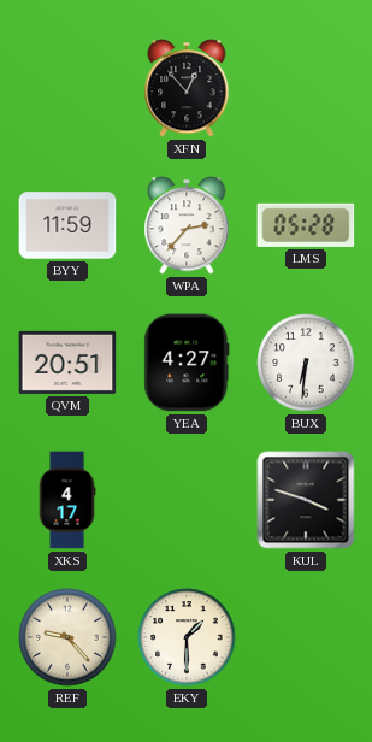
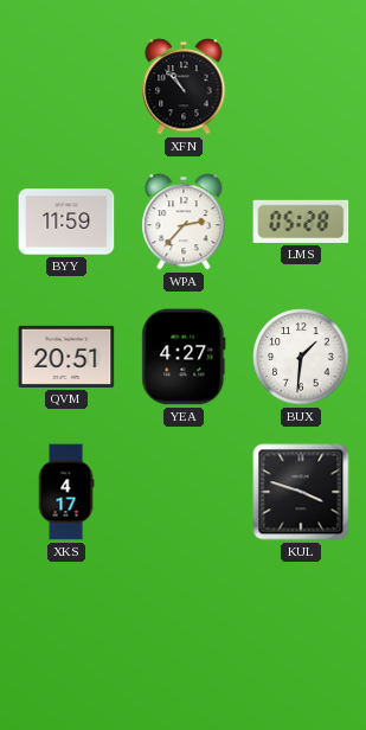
XFN: 12:53 -> 10:53 (184, 87)
BUX: 6:31 -> 1:31 (301, 357)
REF: 9:23 -> none (67, 637)
EKY: 1:30 -> none (187, 637)
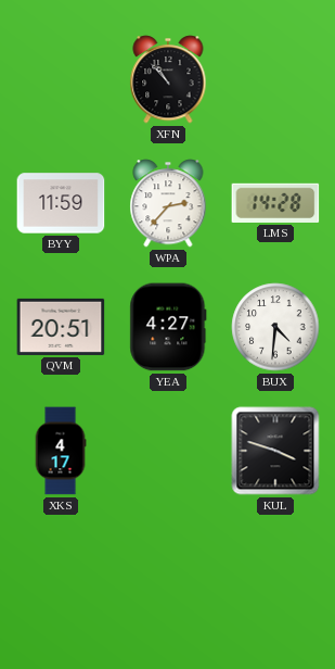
LMS: 05:28 -> 14:28 (275, 203)
BUX: 1:31 -> 4:31 (275, 327)
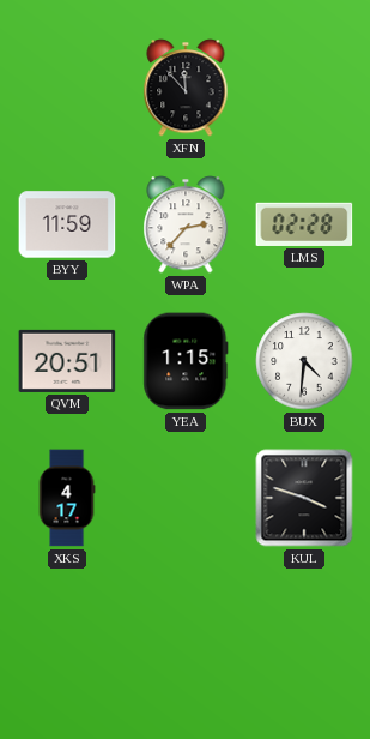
XFN: 10:53 -> 11:53 (186, 88)
LMS: 14:28 -> 02:28 (304, 224)
YEA: 4:27 -> 1:15 (186, 361)
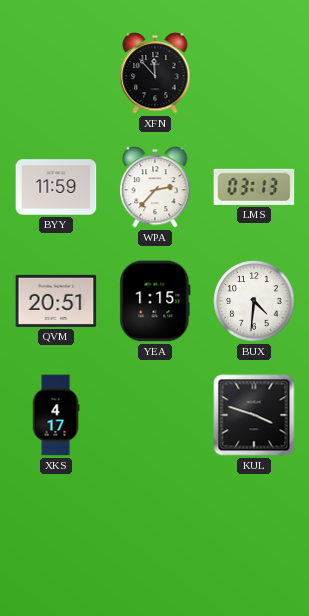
LMS: 02:28 -> 03:13 (254, 187)
